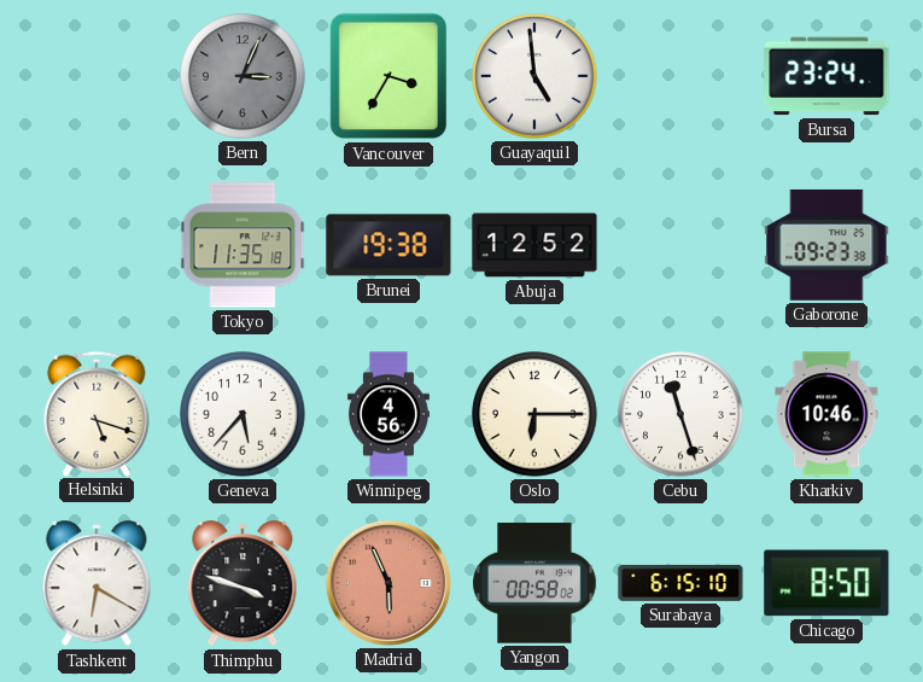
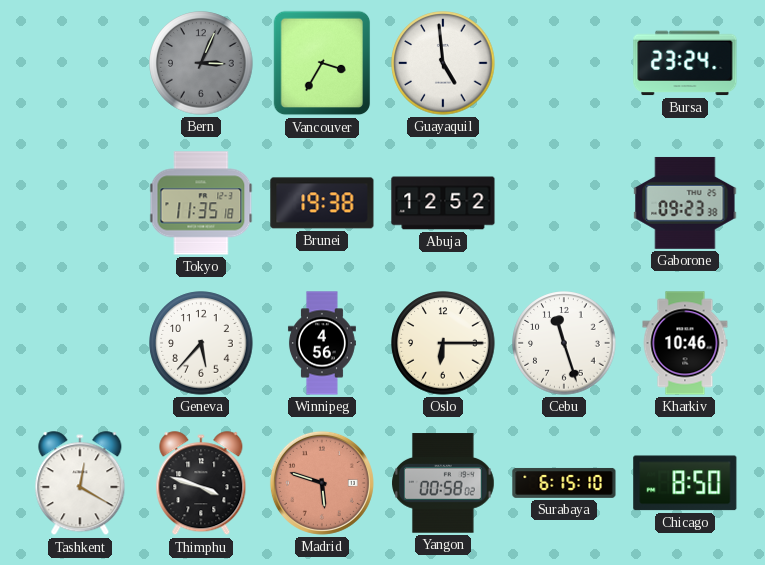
Helsinki: 5:18 -> none (97, 413)
Tashkent: 6:20 -> 12:20 (80, 484)
Madrid: 5:56 -> 5:48 (322, 483)
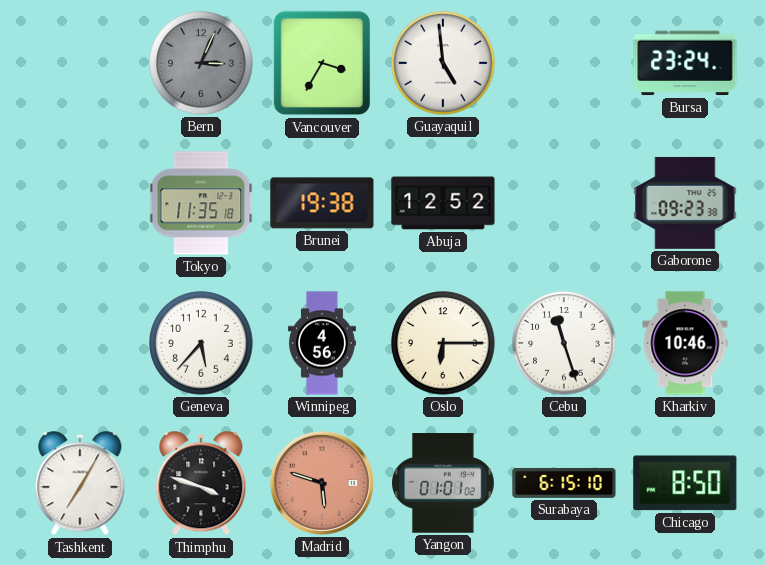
Tashkent: 12:20 -> 7:05 (80, 484)
Yangon: 00:58 -> 01:01 (444, 483)
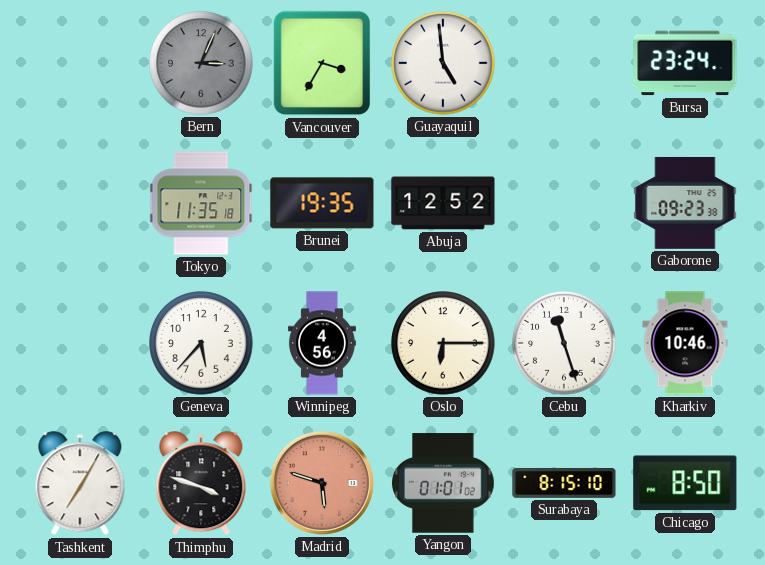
Brunei: 19:38 -> 19:35 (322, 203)
Surabaya: 6:15 -> 8:15 (564, 483)
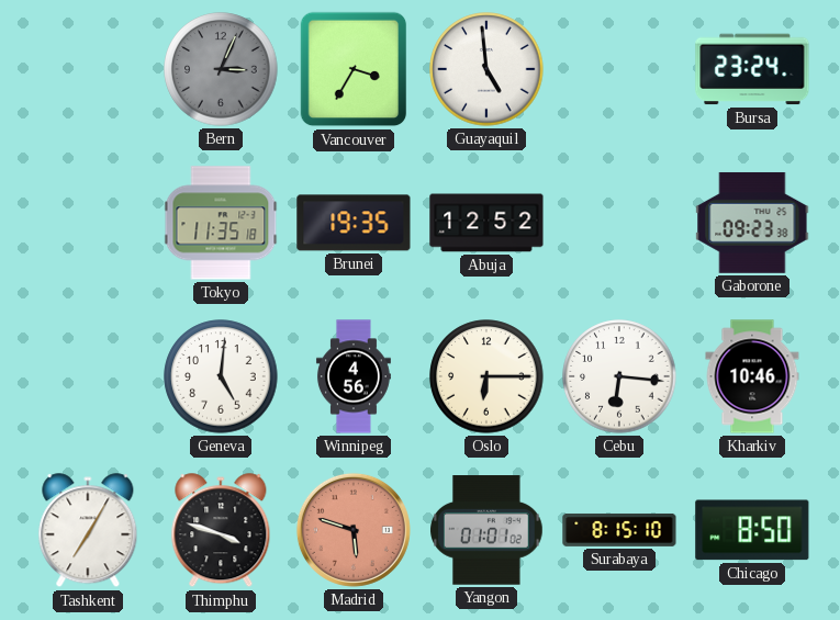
Geneva: 5:37 -> 5:01 (221, 376)
Cebu: 11:27 -> 6:16 (619, 376)
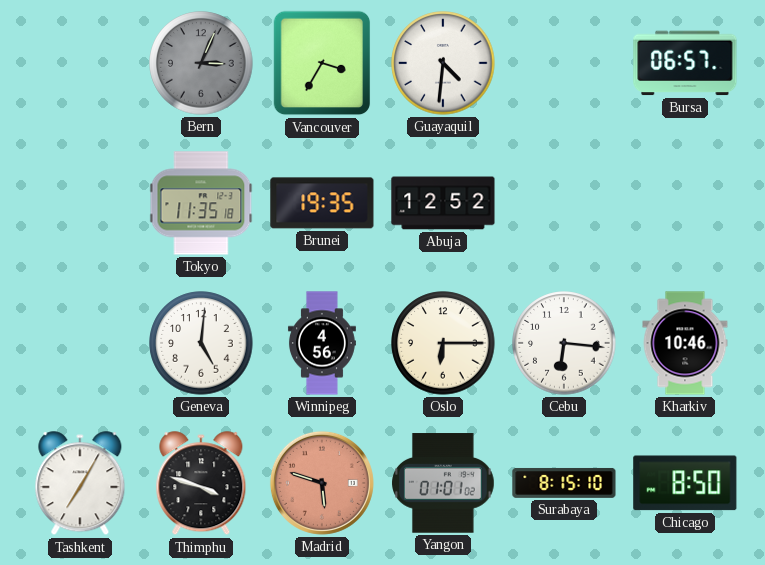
Guayaquil: 4:59 -> 4:31 (443, 63)
Bursa: 23:24 -> 06:57 (685, 63)
Gaborone: 09:23 -> none (752, 223)
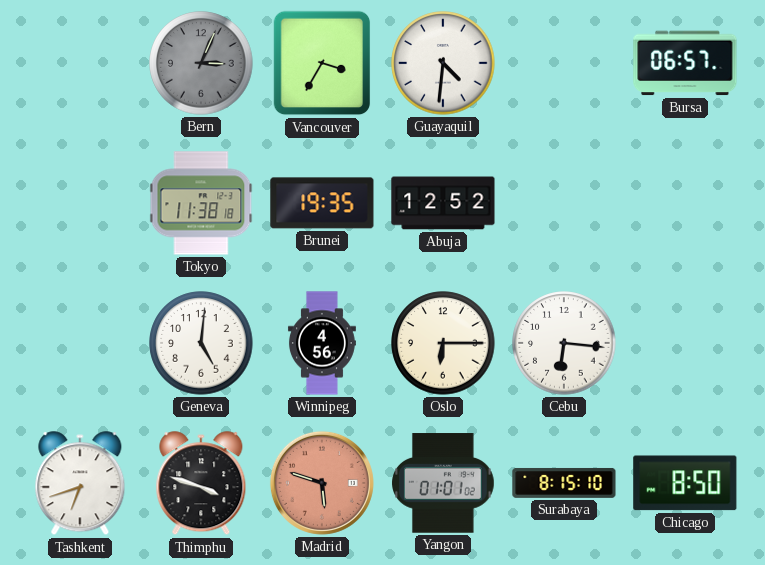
Tokyo: 11:35 -> 11:38 (201, 203)
Kharkiv: 10:46 -> none (685, 343)
Tashkent: 7:05 -> 6:42 (80, 484)
